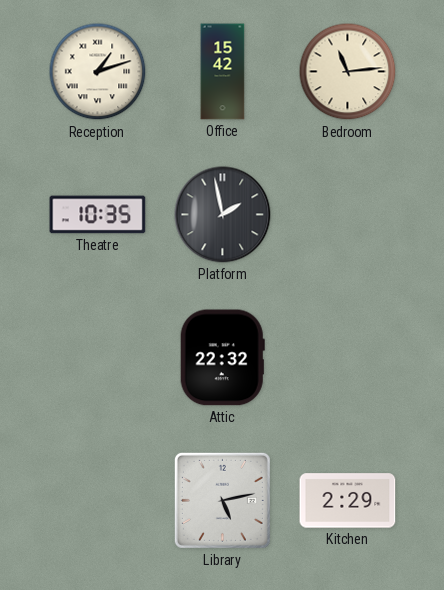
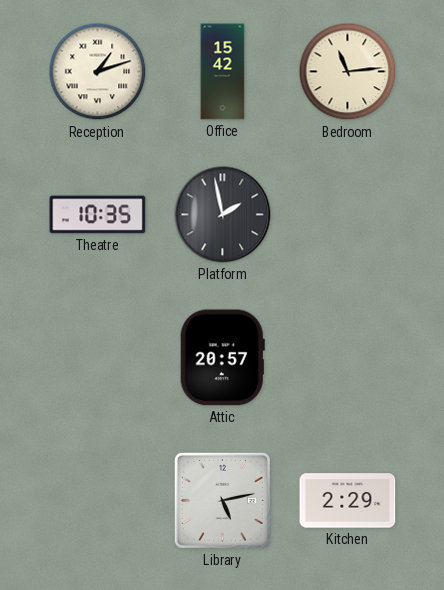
Attic: 22:32 -> 20:57 (222, 358)
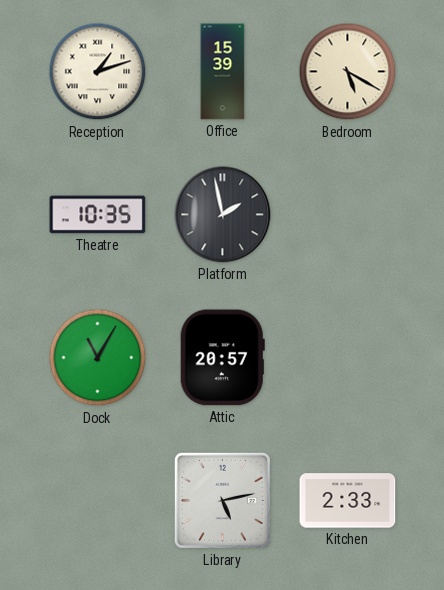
Office: 15:42 -> 15:39 (223, 72)
Bedroom: 11:14 -> 5:20 (348, 72)
Dock: none -> 11:05 (98, 358)
Kitchen: 2:29 -> 2:33 (348, 501)
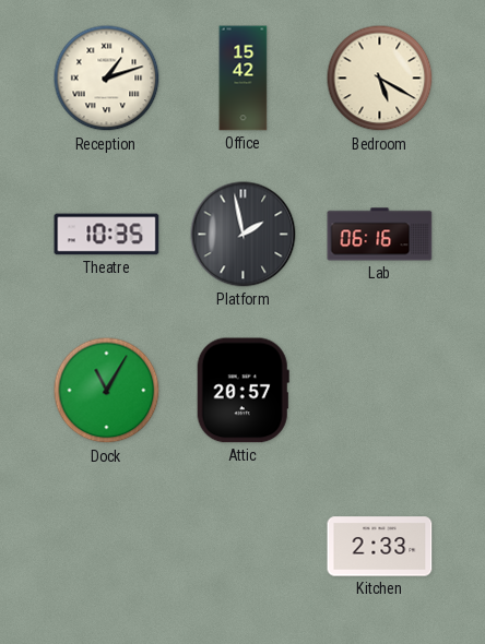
Office: 15:39 -> 15:42 (244, 79)
Lab: none -> 06:16 (380, 235)
Library: 5:13 -> none (222, 500)
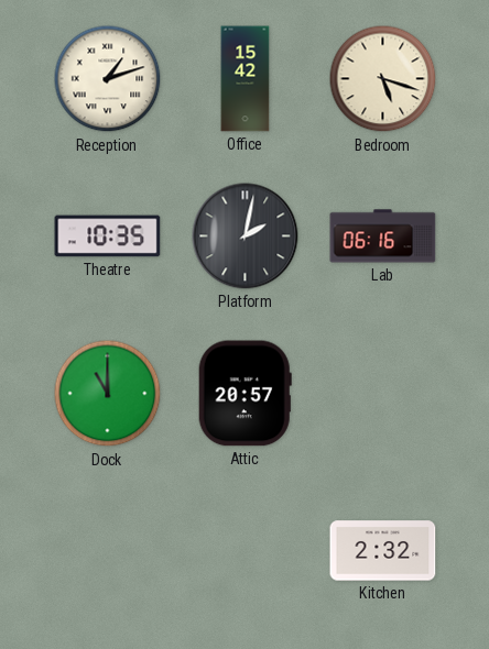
Bedroom: 5:20 -> 5:18 (383, 79)
Platform: 1:58 -> 2:02 (246, 237)
Dock: 11:05 -> 11:00 (108, 394)
Kitchen: 2:33 -> 2:32 (383, 551)
